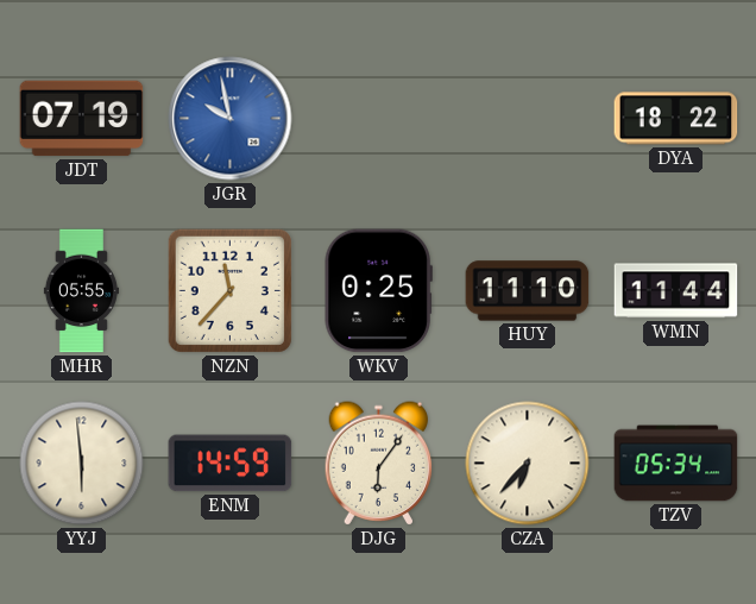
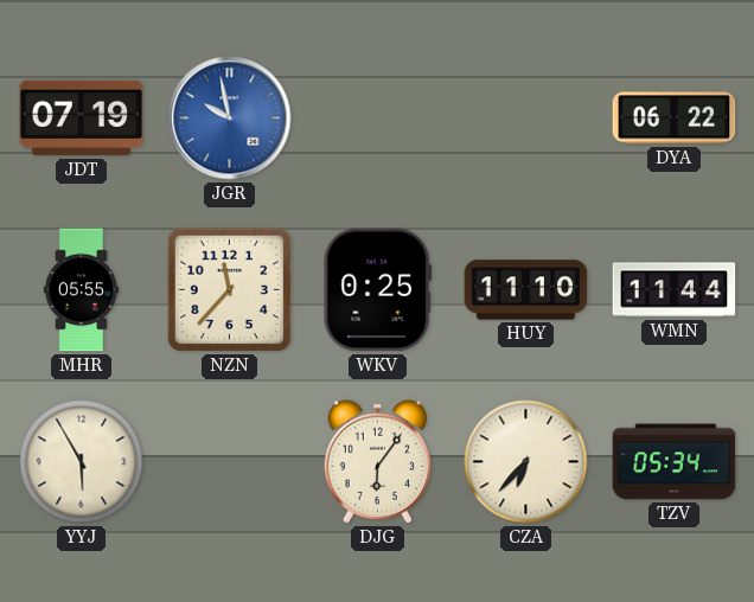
DYA: 18:22 -> 06:22 (675, 119)
YYJ: 5:59 -> 5:55 (82, 462)
ENM: 14:59 -> none (231, 464)
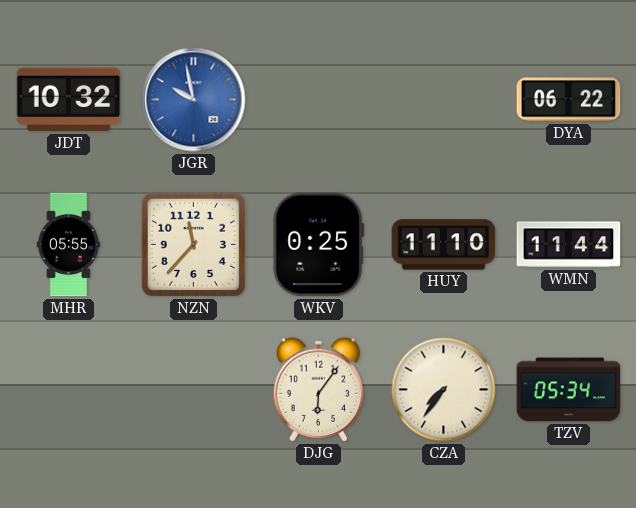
JDT: 07:19 -> 10:32 (69, 100)
YYJ: 5:55 -> none (82, 462)
CZA: 6:37 -> 7:36 (444, 390)
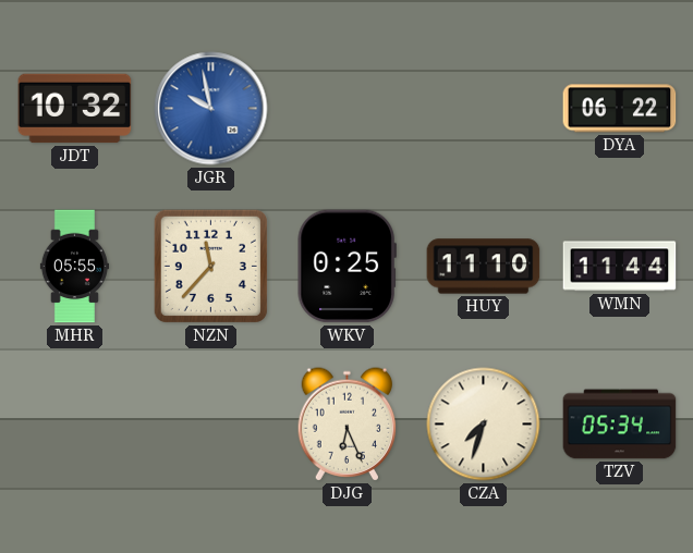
DJG: 6:06 -> 6:26 (348, 425)
CZA: 7:36 -> 7:33 (484, 425)
